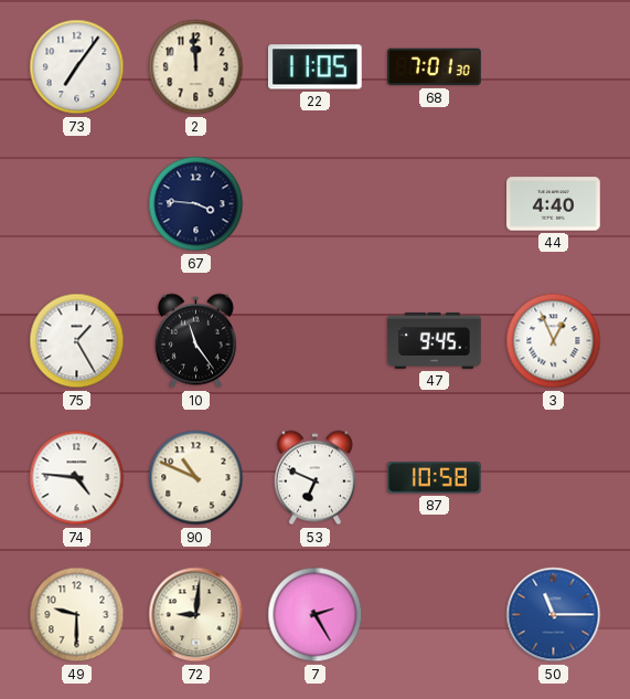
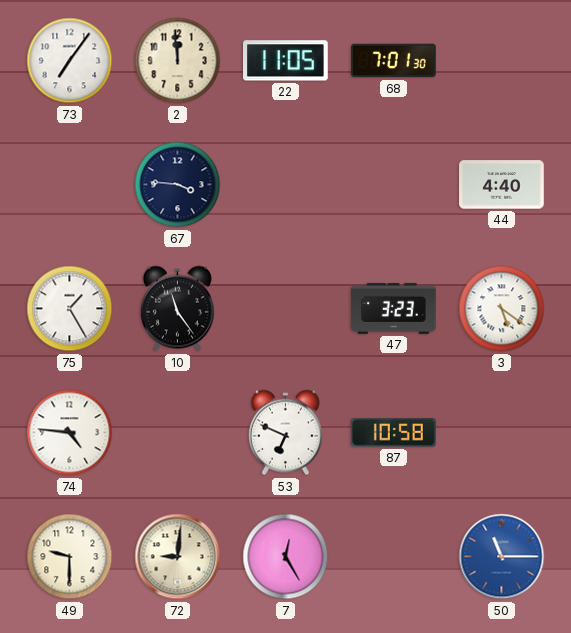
47: 9:45 -> 3:23 (394, 308)
3: 12:56 -> 5:21 (502, 309)
90: 10:49 -> none (196, 478)
7: 2:25 -> 12:25 (286, 557)
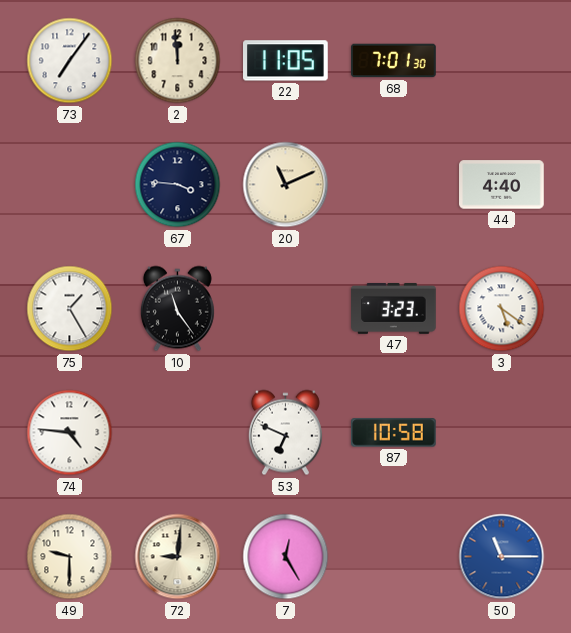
20: none -> 11:11 (286, 185)
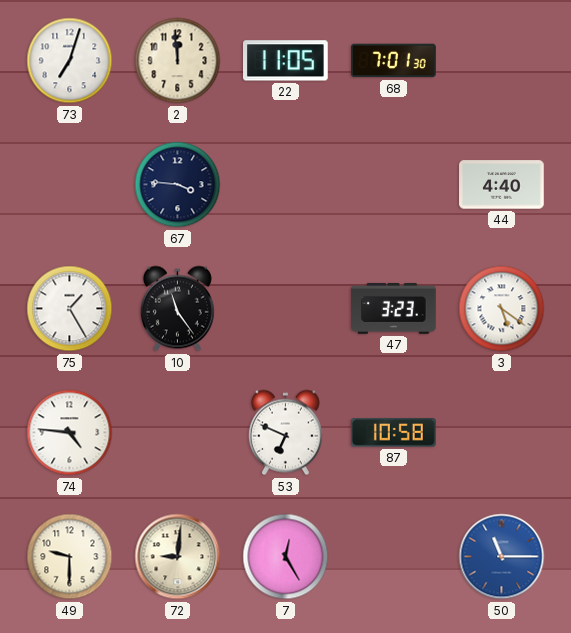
73: 7:06 -> 7:03 (70, 61)
20: 11:11 -> none (286, 185)
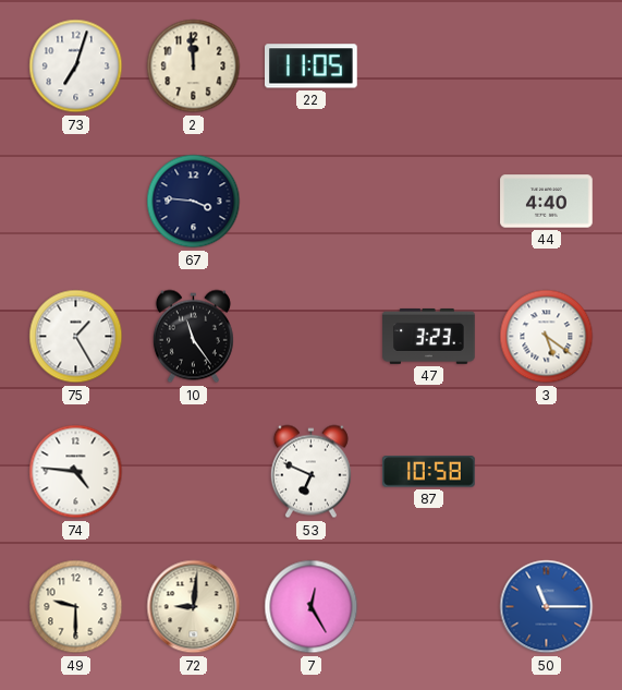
68: 7:01 -> none (394, 61)
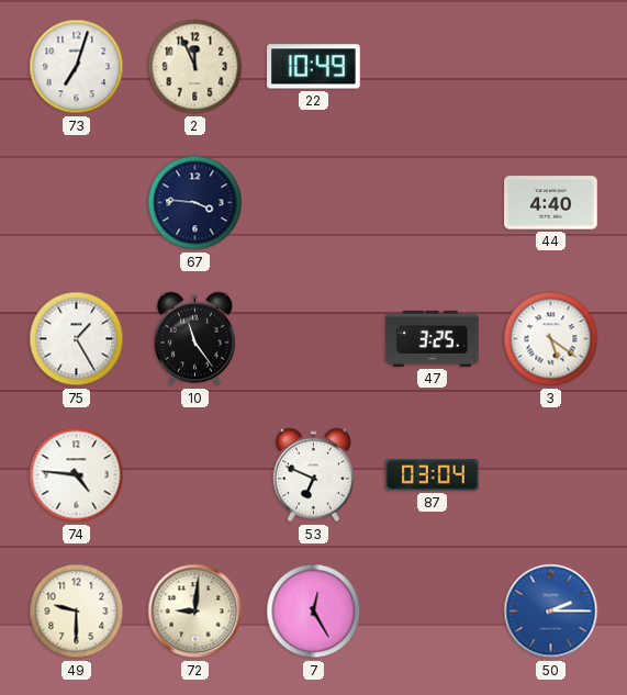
2: 11:59 -> 11:56 (195, 67)
22: 11:05 -> 10:49 (314, 67)
47: 3:23 -> 3:25 (433, 338)
87: 10:58 -> 03:04 (433, 475)
50: 11:15 -> 2:15 (551, 612)
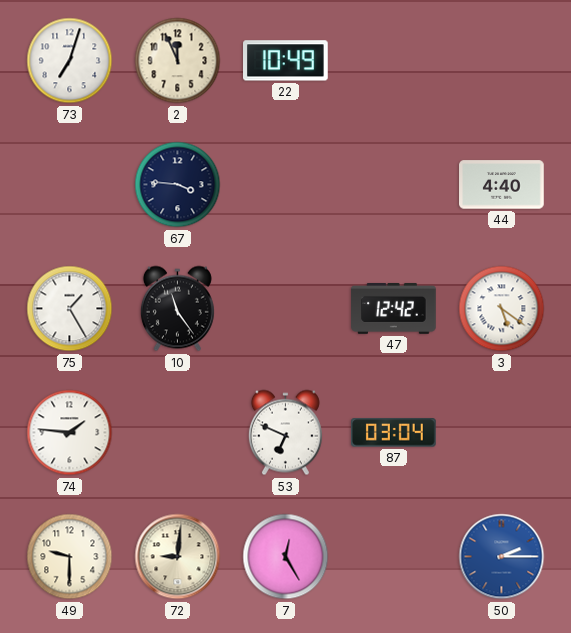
47: 3:25 -> 12:42 (394, 308)
74: 4:46 -> 1:46 (70, 433)
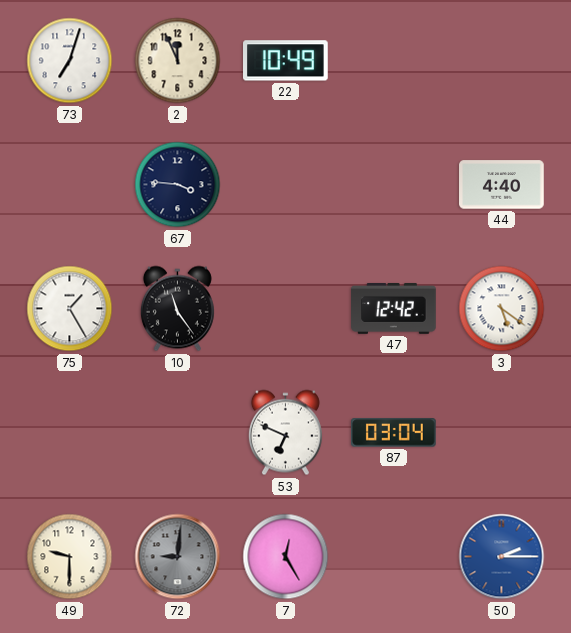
74: 1:46 -> none (70, 433)
72 dial: cream -> grey (178, 557)
